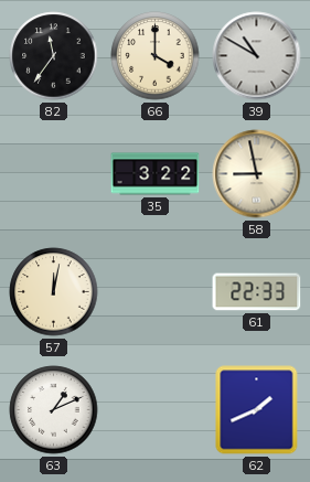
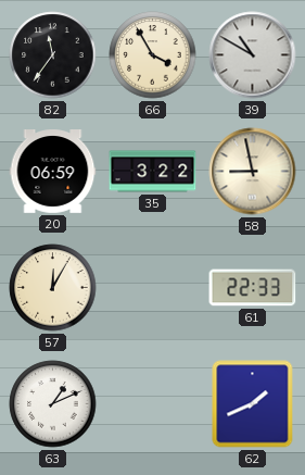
66: 4:00 -> 3:55 (153, 55)
20: none -> 06:59 (53, 172)
57: 12:02 -> 12:05 (53, 288)
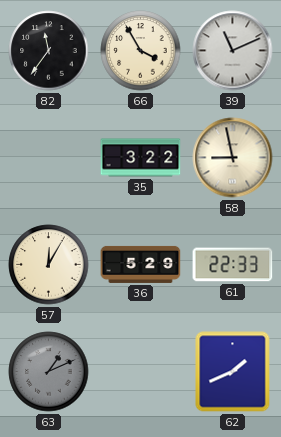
39: 10:50 -> 11:11 (233, 51)
20: 06:59 -> none (53, 172)
36: none -> 5:29 (141, 264)
63 dial: white -> grey (49, 372)
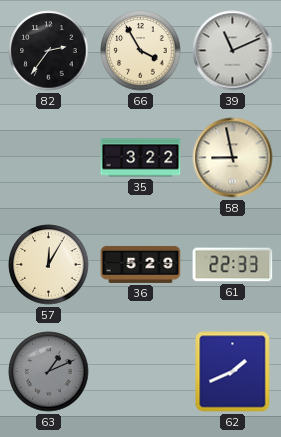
82: 11:36 -> 2:36 (49, 51)
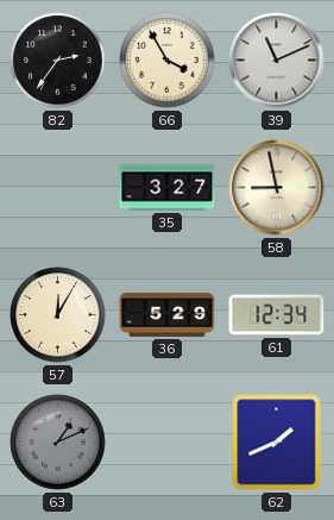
35: 3:22 -> 3:27 (168, 188)
61: 22:33 -> 12:34 (277, 315)
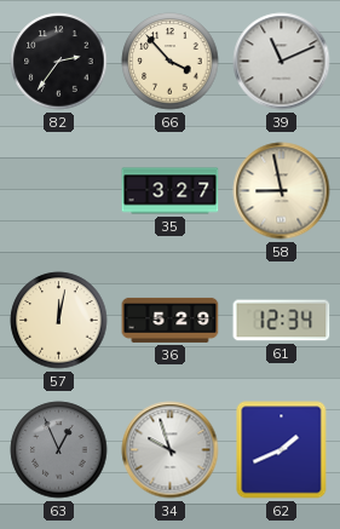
66: 3:55 -> 3:53 (171, 62)
57: 12:05 -> 12:02 (59, 321)
63: 1:11 -> 12:56 (59, 450)
34: none -> 9:57 (171, 450)
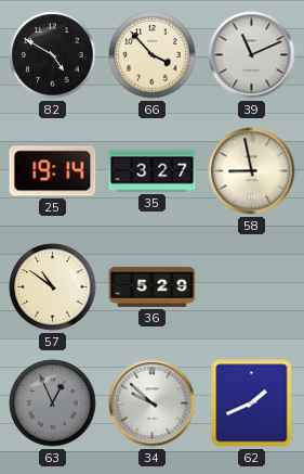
82: 2:36 -> 4:50 (53, 55)
25: none -> 19:14 (53, 171)
57: 12:02 -> 10:51 (53, 287)
61: 12:34 -> none (282, 321)
34: 9:57 -> 9:52 (153, 403)
